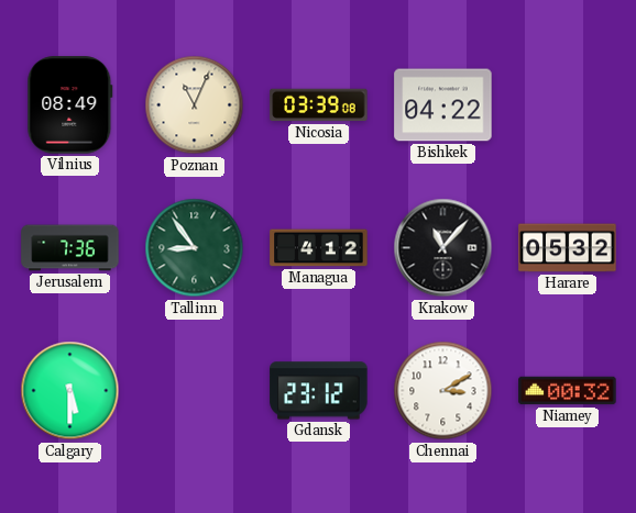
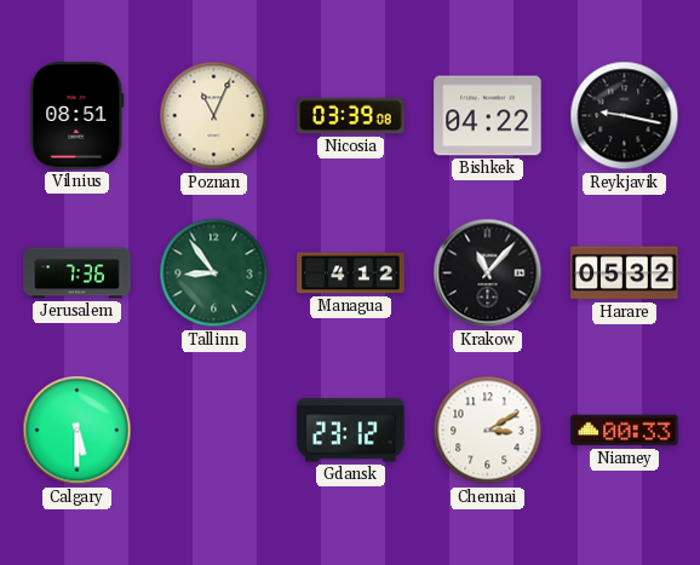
Vilnius: 08:49 -> 08:51 (78, 116)
Reykjavik: none -> 9:17 (625, 116)
Niamey: 00:32 -> 00:33 (625, 431)
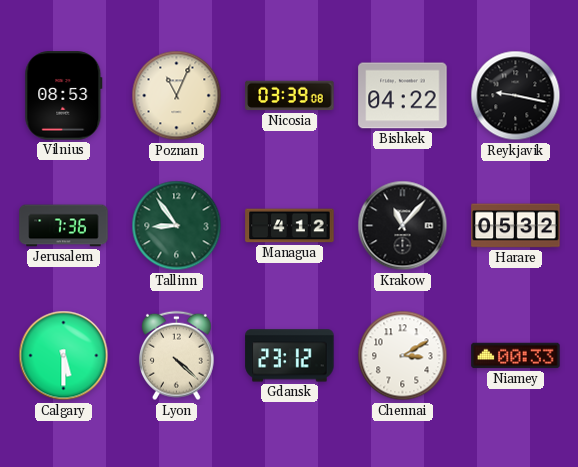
Vilnius: 08:51 -> 08:53 (64, 96)
Lyon: none -> 4:22 (176, 356)
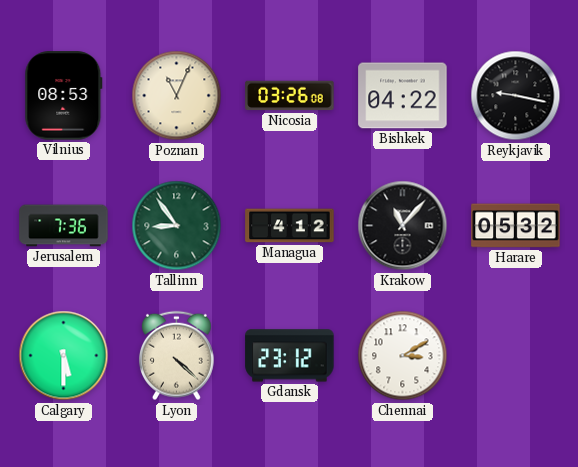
Nicosia: 03:39 -> 03:26 (290, 96)
Niamey: 00:33 -> none (516, 356)
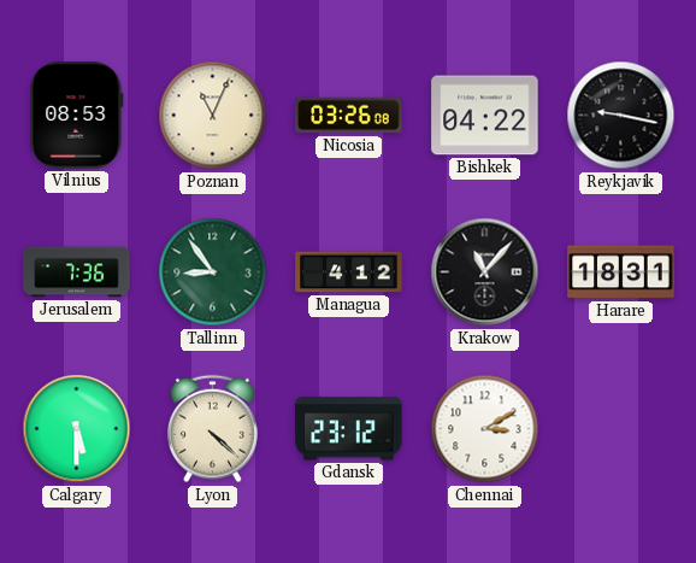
Harare: 05:32 -> 18:31 (621, 272)
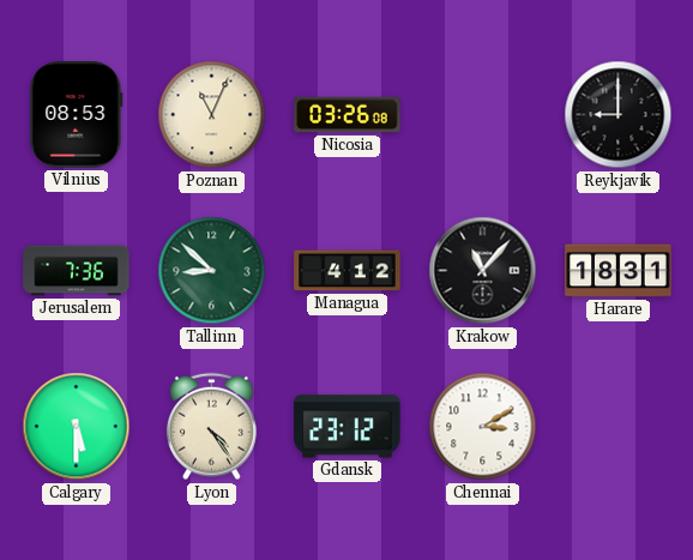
Bishkek: 04:22 -> none (485, 116)
Reykjavik: 9:17 -> 9:00 (619, 115)
Tallinn: 8:54 -> 8:52 (212, 271)
Lyon: 4:22 -> 4:24 (211, 427)
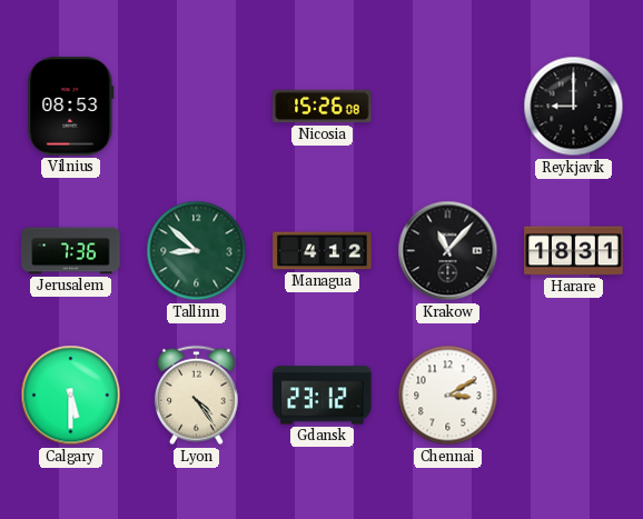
Poznan: 11:04 -> none (212, 115)
Nicosia: 03:26 -> 15:26 (323, 107)
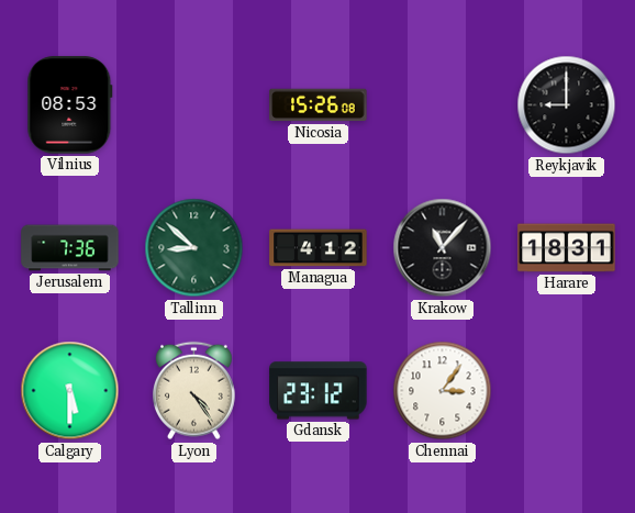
Chennai: 3:10 -> 3:06 (443, 391)
